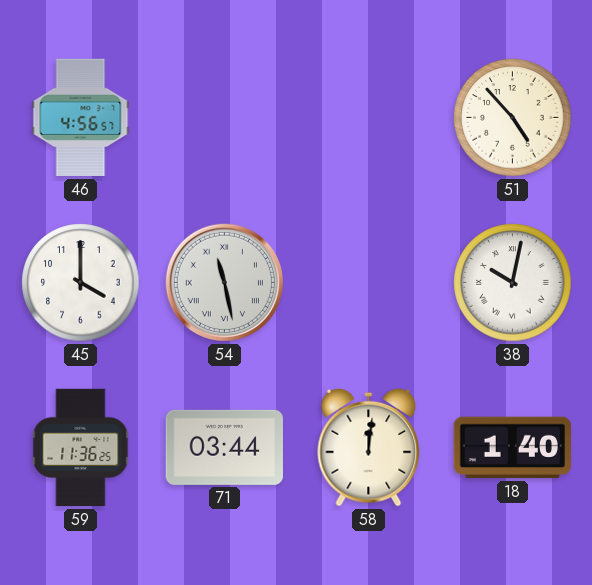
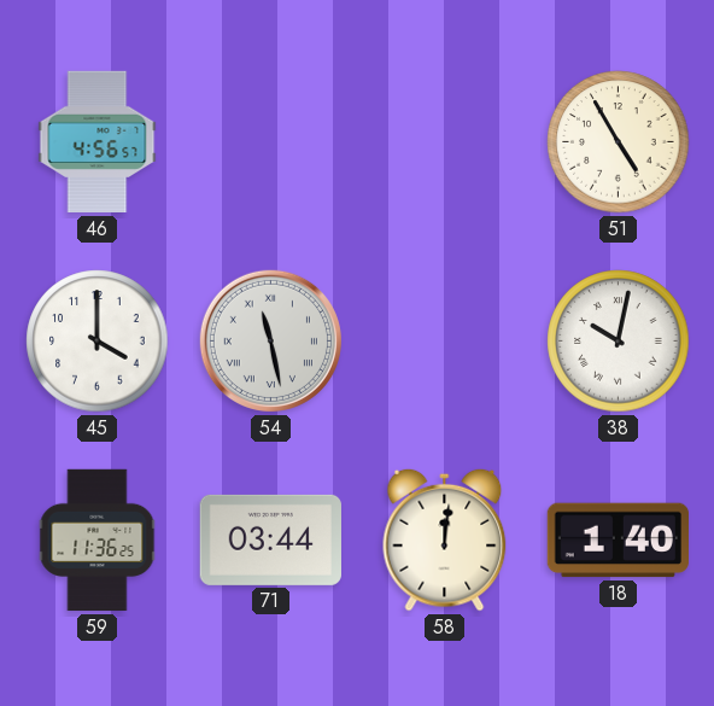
51: 4:53 -> 4:55 (619, 142)
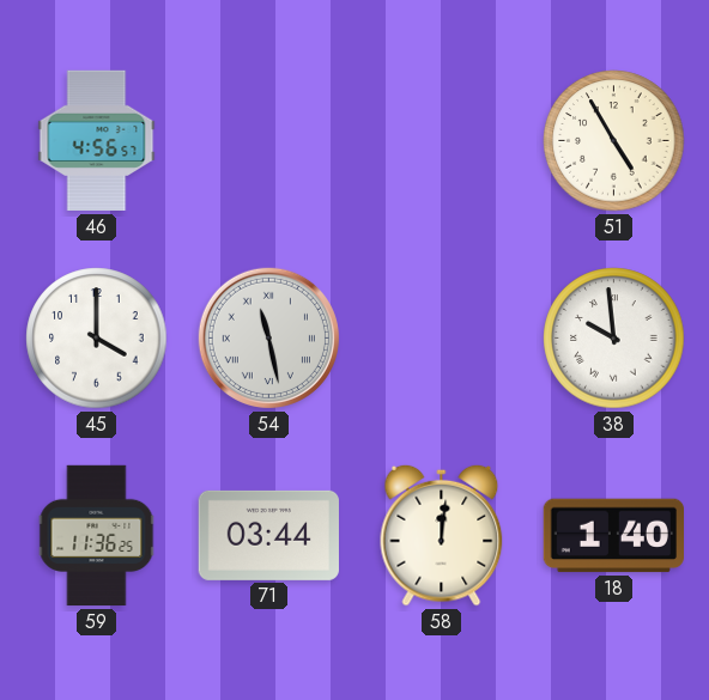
38: 10:02 -> 9:59 (614, 339)
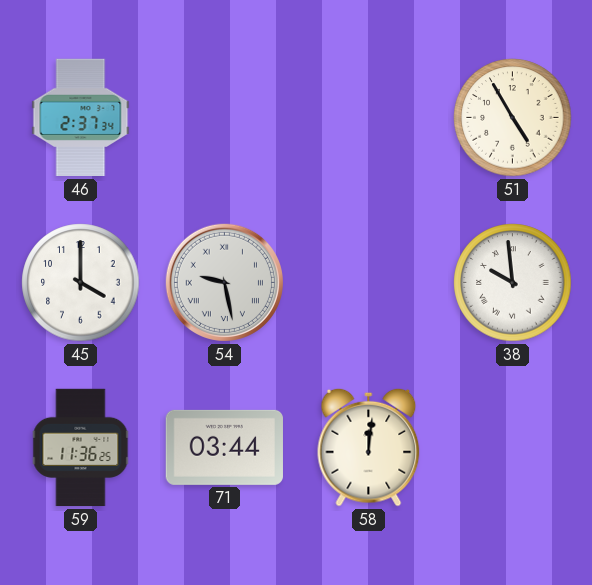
46: 4:56 -> 2:37 (81, 118)
54: 11:28 -> 9:28 (224, 282)
18: 1:40 -> none (613, 536)
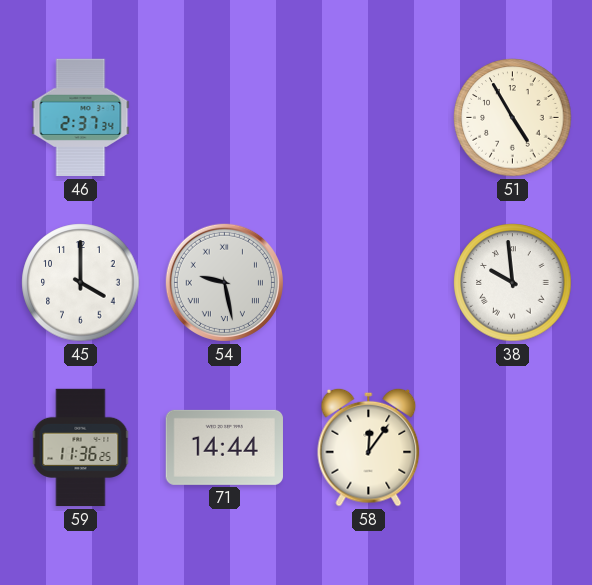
71: 03:44 -> 14:44 (224, 447)
58: 12:01 -> 12:06 (369, 447)
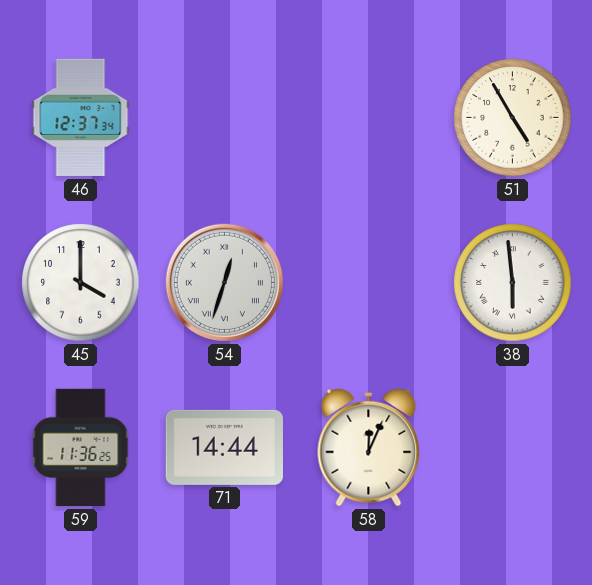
46: 2:37 -> 12:37 (81, 118)
54: 9:28 -> 12:33 (224, 282)
38: 9:59 -> 5:59 (513, 283)
58: 12:06 -> 12:04 (369, 447)
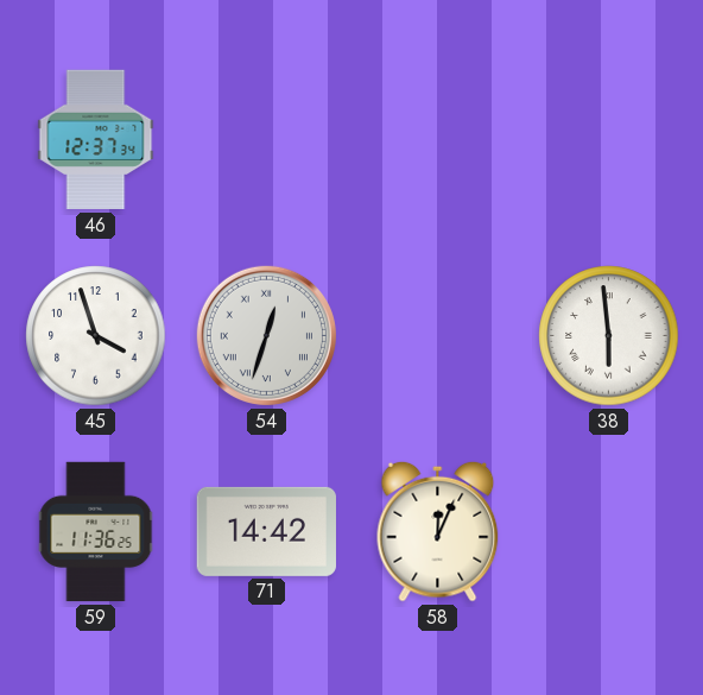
51: 4:55 -> none (513, 118)
45: 4:00 -> 3:57 (96, 336)
71: 14:44 -> 14:42 (266, 531)
